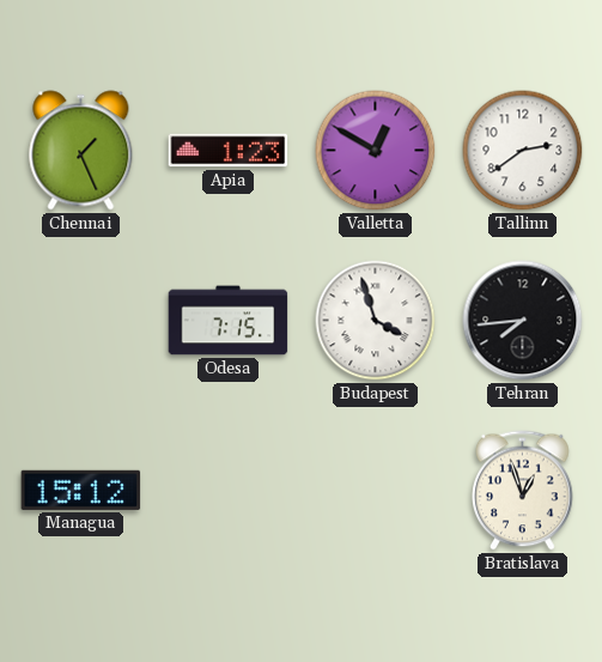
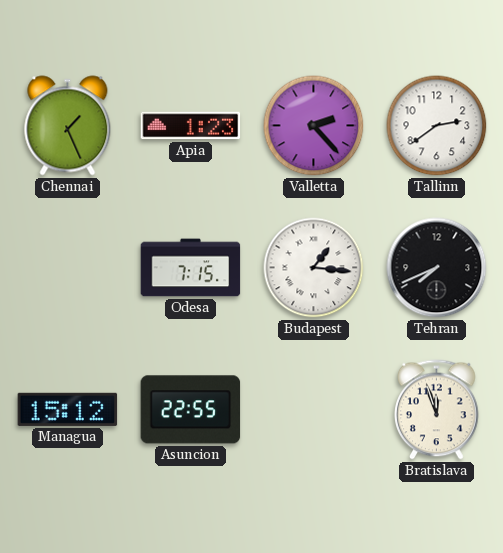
Valletta: 12:50 -> 2:23 (314, 126)
Budapest: 3:57 -> 1:16 (314, 268)
Tehran: 7:44 -> 7:41 (437, 268)
Asuncion: none -> 22:55 (191, 410)
Bratislava: 12:57 -> 11:57 (437, 410)
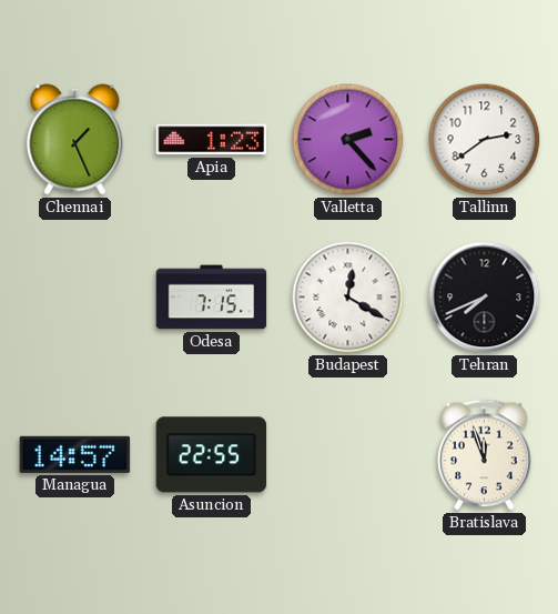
Budapest: 1:16 -> 12:20 (348, 298)
Managua: 15:12 -> 14:57 (75, 454)
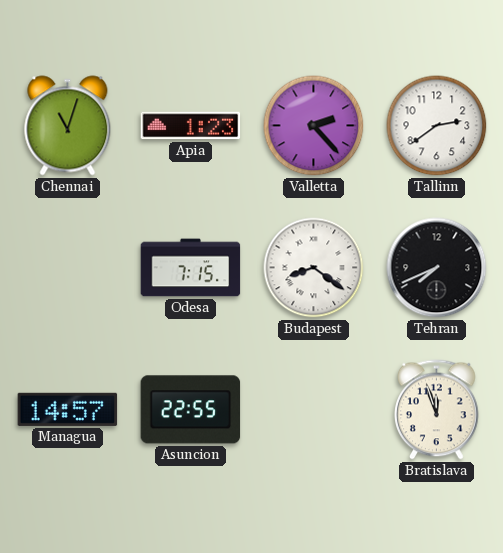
Chennai: 1:26 -> 11:03 (68, 126)
Budapest: 12:20 -> 8:21 (314, 268)
